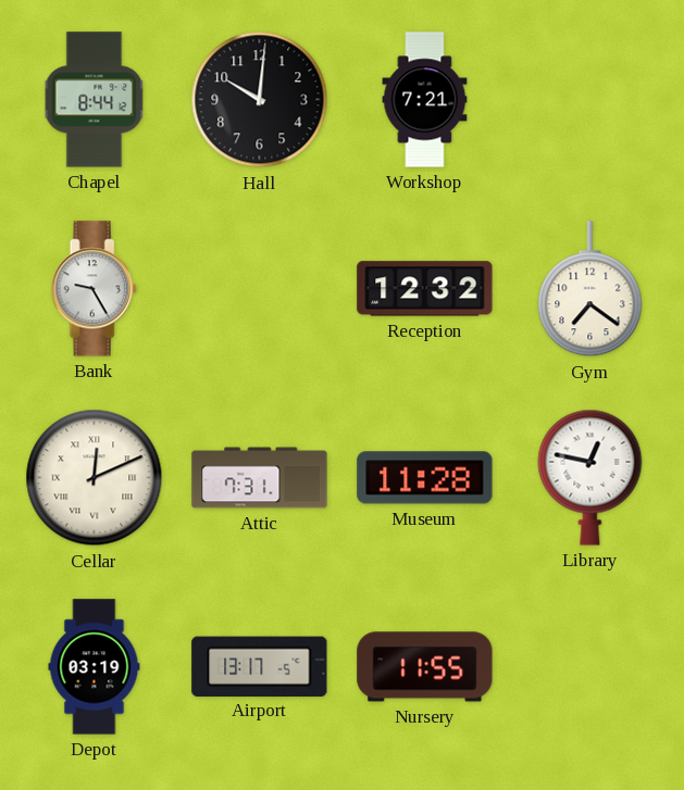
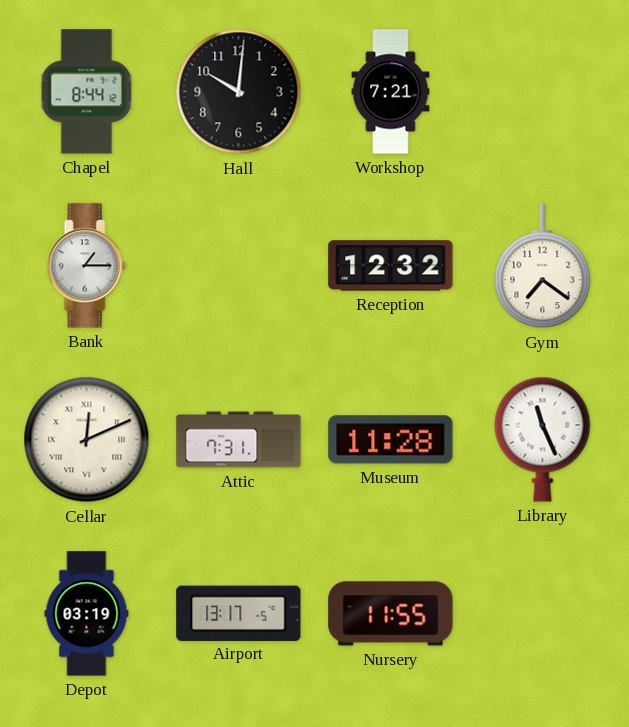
Bank: 9:25 -> 1:15 (86, 266)
Library: 12:47 -> 11:26 (543, 439)
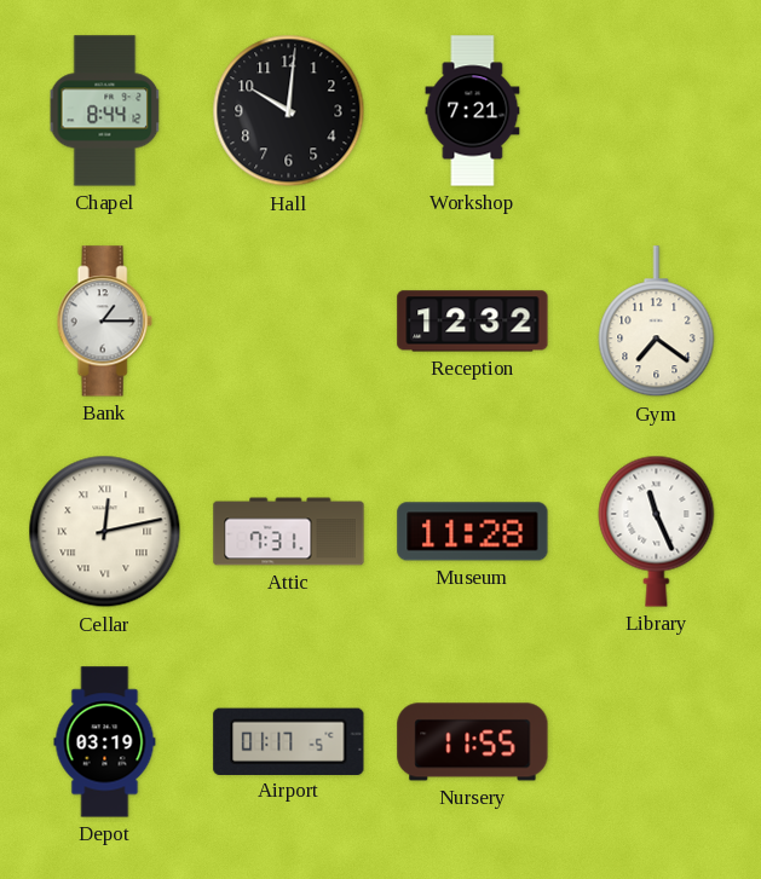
Cellar: 12:11 -> 12:13 (105, 532)
Airport: 13:17 -> 01:17 (289, 741)
